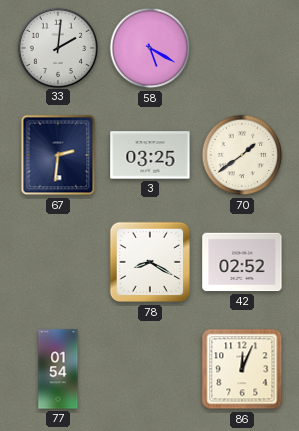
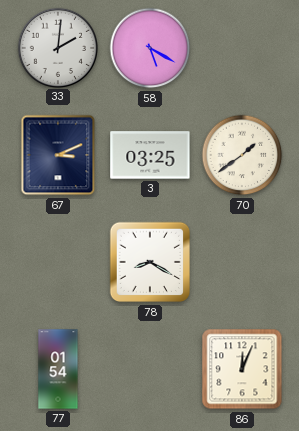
67: 2:31 -> 3:11 (58, 155)
42: 02:52 -> none (242, 262)
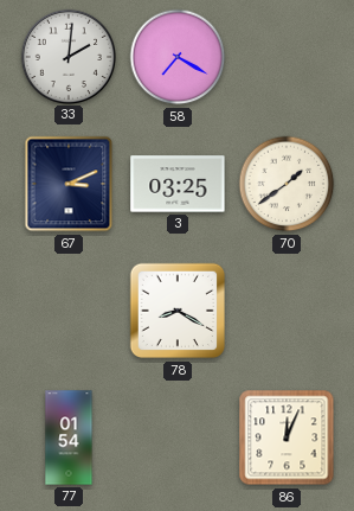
58: 5:20 -> 7:20 (178, 57)
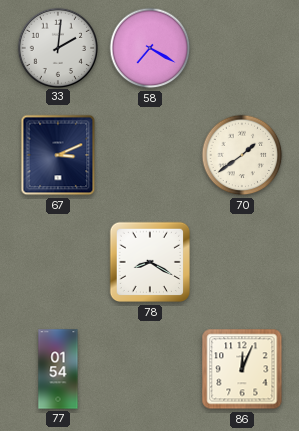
3: 03:25 -> none (178, 184)
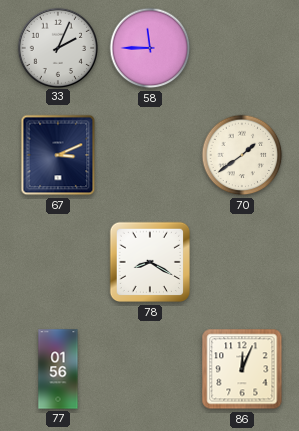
33: 2:01 -> 2:04 (57, 47)
58: 7:20 -> 11:45 (150, 48)
77: 01:54 -> 01:56 (58, 369)
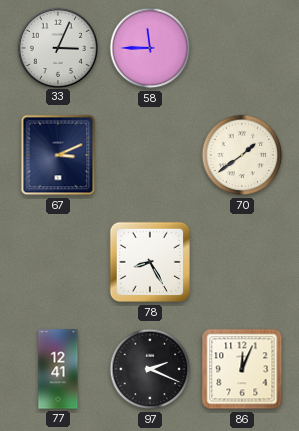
33: 2:04 -> 3:04 (57, 47)
78: 8:20 -> 8:25 (150, 262)
77: 01:56 -> 12:41 (58, 369)
97: none -> 2:19 (150, 369)
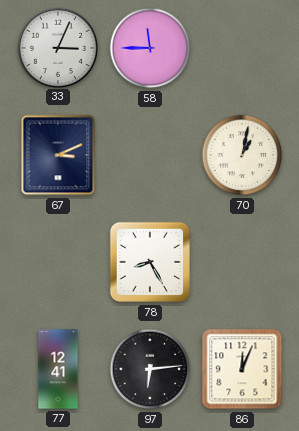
70: 1:39 -> 1:02 (242, 155)
97: 2:19 -> 6:14 (150, 369)
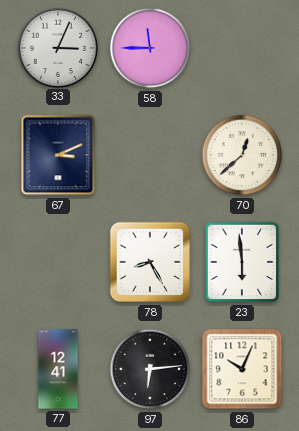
70: 1:02 -> 12:38 (242, 155)
23: none -> 5:59 (241, 262)
86: 12:04 -> 10:04 (242, 369)
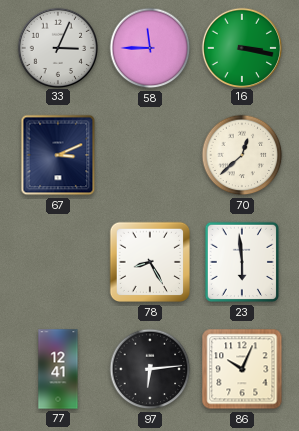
16: none -> 3:17 (241, 47)
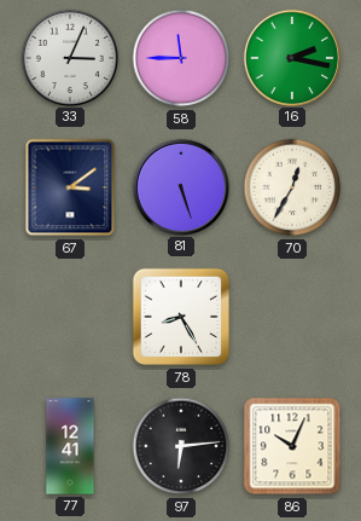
16: 3:17 -> 2:17 (291, 57)
67: 3:11 -> 3:09 (70, 187)
81: none -> 5:27 (180, 186)
70: 12:38 -> 12:35 (292, 187)
23: 5:59 -> none (241, 262)
